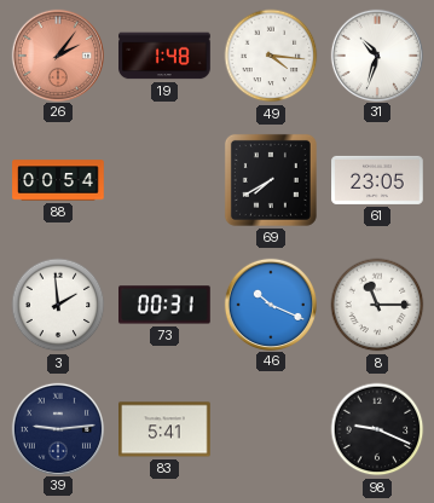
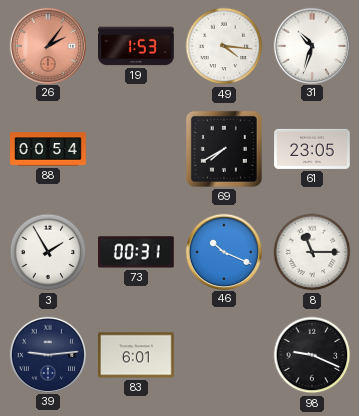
19: 1:48 -> 1:53 (136, 46)
3: 1:59 -> 1:55 (48, 252)
83: 5:41 -> 6:01 (136, 355)
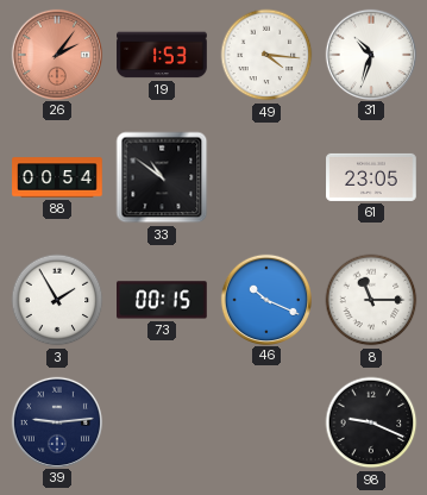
33: none -> 10:51 (162, 177)
69: 7:40 -> none (224, 149)
73: 00:31 -> 00:15 (163, 300)
83: 6:01 -> none (136, 355)
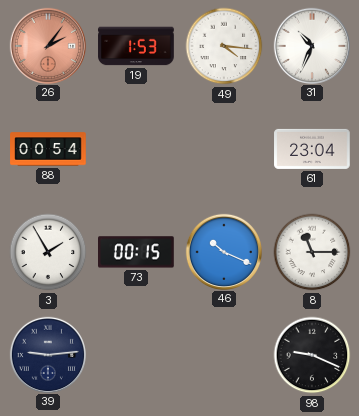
31: 10:33 -> 10:34 (311, 45)
33: 10:51 -> none (162, 177)
61: 23:05 -> 23:04 (312, 149)
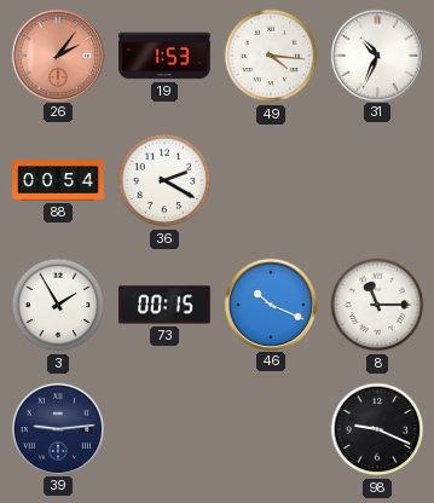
36: none -> 2:20 (164, 180)
61: 23:04 -> none (312, 149)
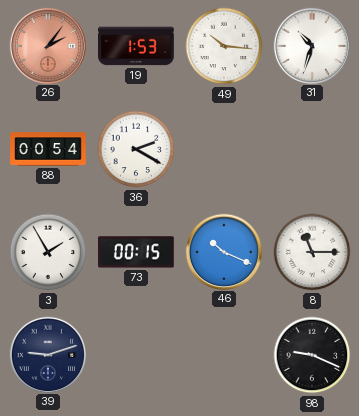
49: 4:16 -> 10:16 (224, 46)
31: 10:34 -> 10:33 (311, 45)
39: 9:14 -> 9:12 (47, 354)
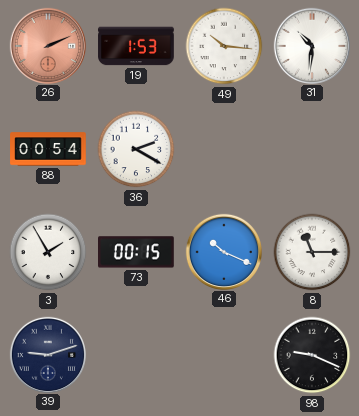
26: 2:06 -> 2:11 (47, 45)
31: 10:33 -> 10:31 (311, 45)
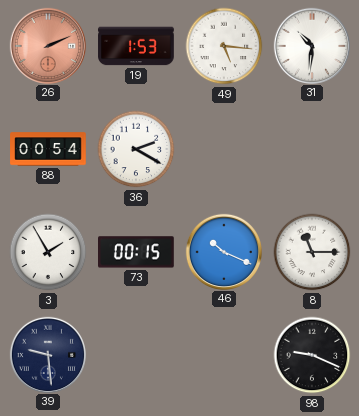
49: 10:16 -> 5:16 (224, 46)
39: 9:12 -> 9:29 (47, 354)
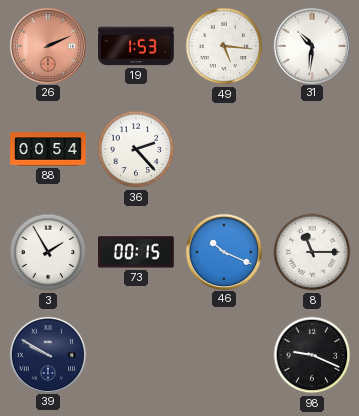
36: 2:20 -> 2:23 (136, 149)
39: 9:29 -> 9:50 (47, 354)
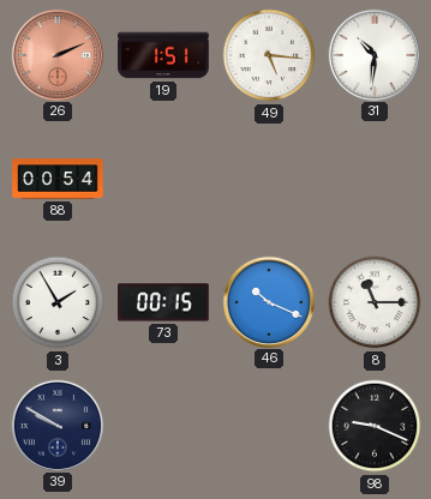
19: 1:53 -> 1:51 (163, 55)
36: 2:23 -> none (136, 149)
